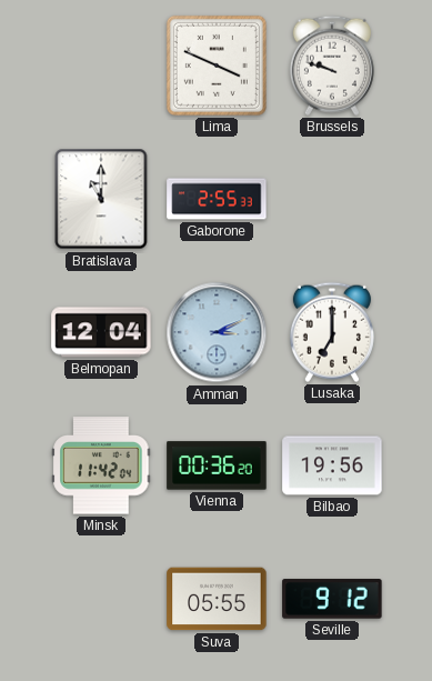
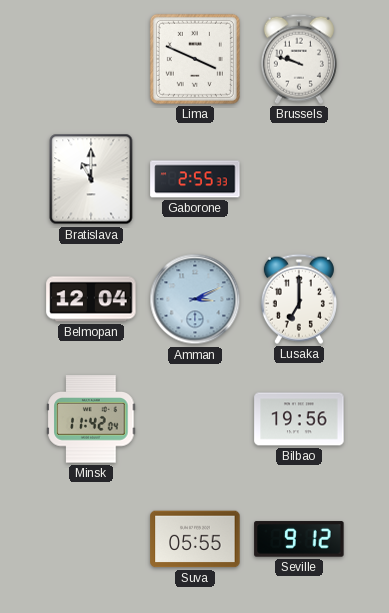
Vienna: 00:36 -> none (217, 465)
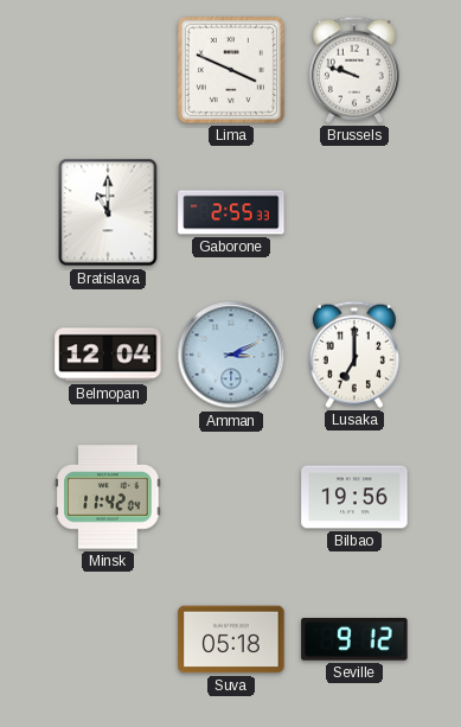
Suva: 05:55 -> 05:18 (231, 639)
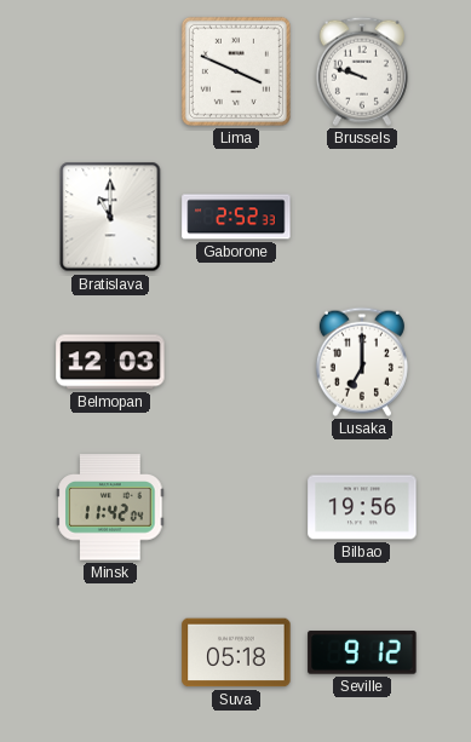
Gaborone: 2:55 -> 2:52 (236, 217)
Belmopan: 12:04 -> 12:03 (110, 362)
Amman: 3:11 -> none (231, 355)
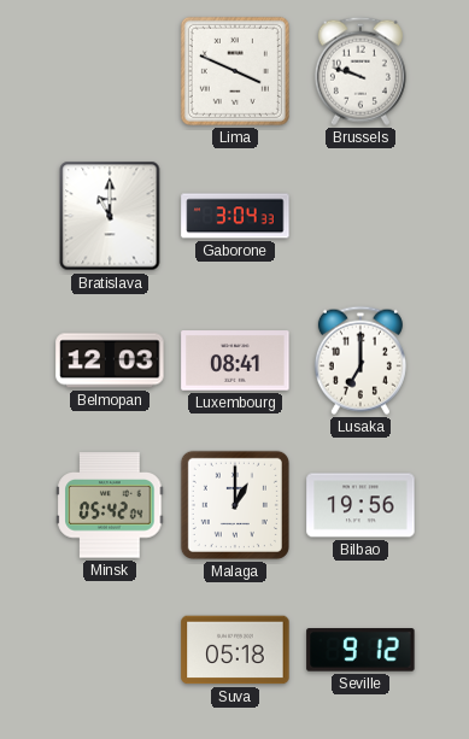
Gaborone: 2:52 -> 3:04 (235, 216)
Luxembourg: none -> 08:41 (235, 360)
Minsk: 11:42 -> 05:42 (110, 505)
Malaga: none -> 1:00 (235, 505)
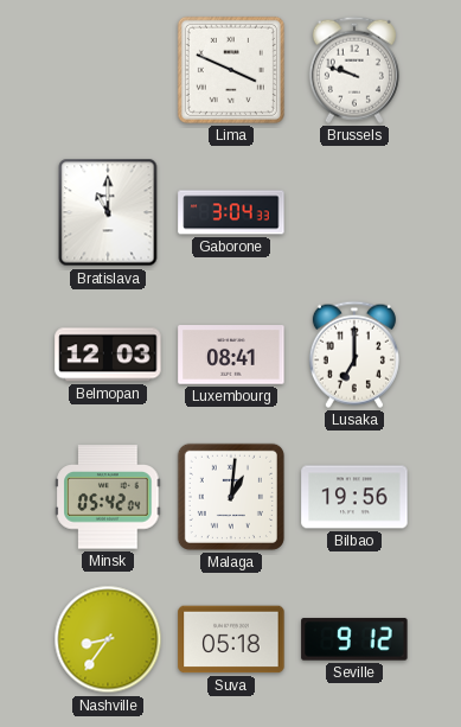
Malaga: 1:00 -> 1:01 (231, 497)
Nashville: none -> 8:36 (108, 639)
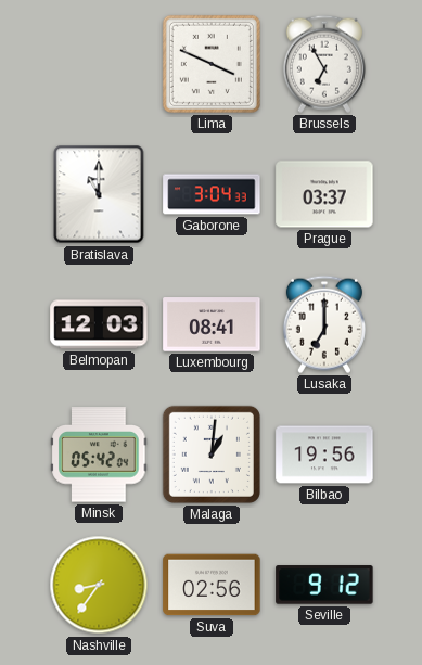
Brussels: 9:48 -> 6:55 (324, 64)
Prague: none -> 03:37 (324, 194)
Suva: 05:18 -> 02:56 (212, 585)
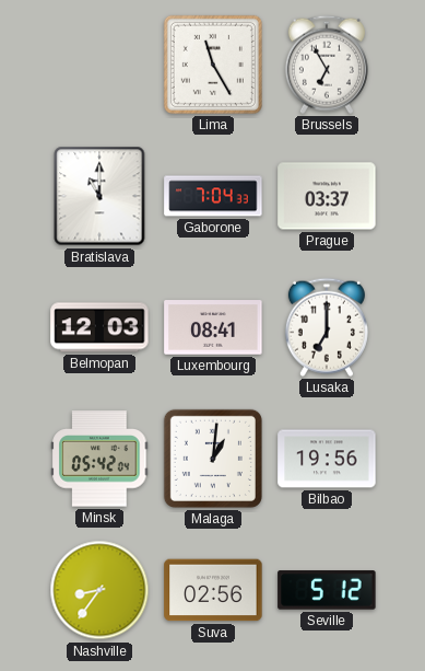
Lima: 3:49 -> 11:25 (213, 65)
Gaborone: 3:04 -> 7:04 (213, 196)
Seville: 9:12 -> 5:12 (327, 590)
